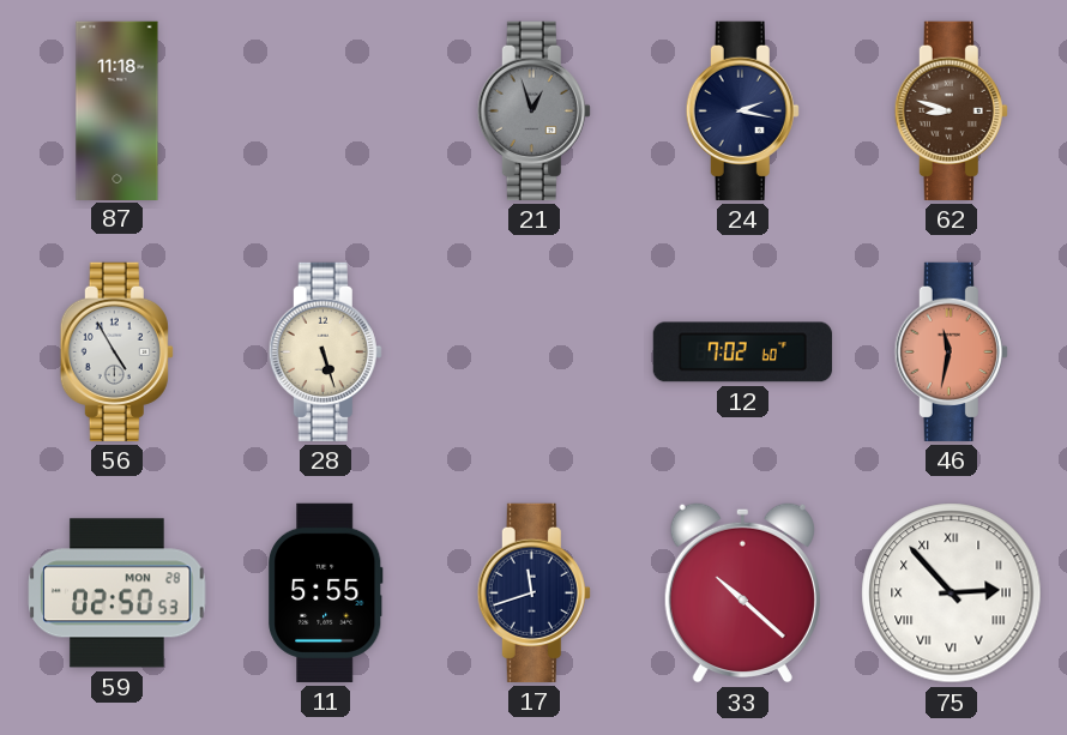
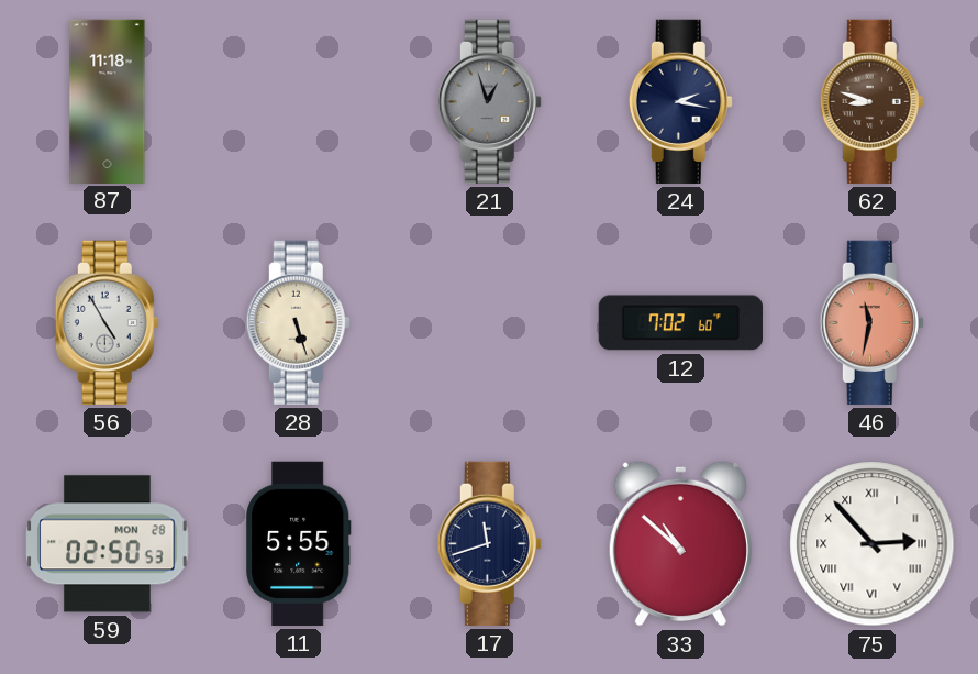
33: 10:22 -> 10:52 (680, 543)
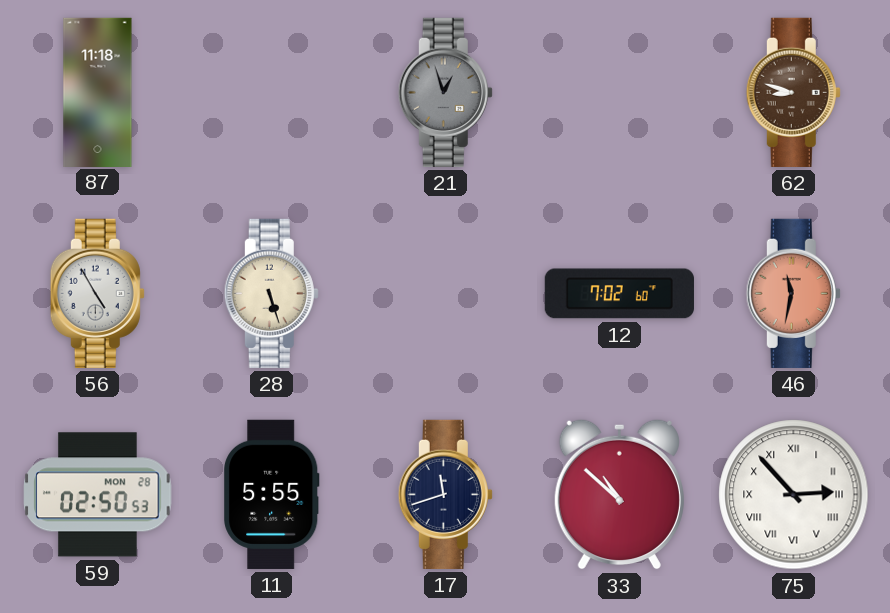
24: 2:17 -> none (680, 101)
